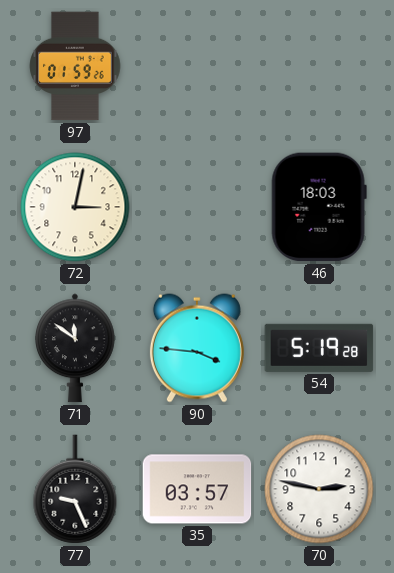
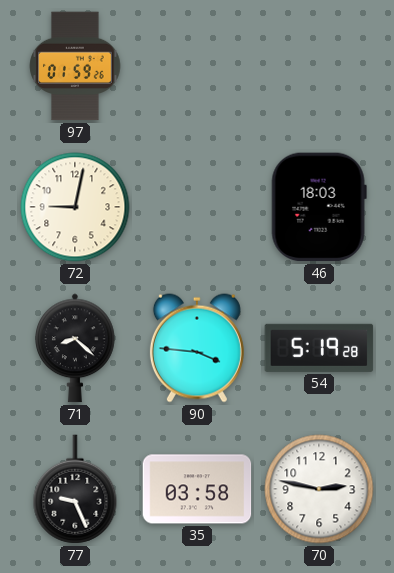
72: 3:02 -> 9:02 (75, 207)
71: 11:51 -> 8:22 (76, 348)
35: 03:57 -> 03:58 (197, 489)
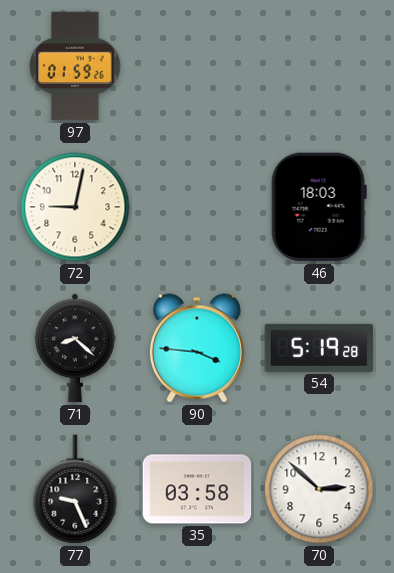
70: 2:47 -> 2:52 (319, 489)
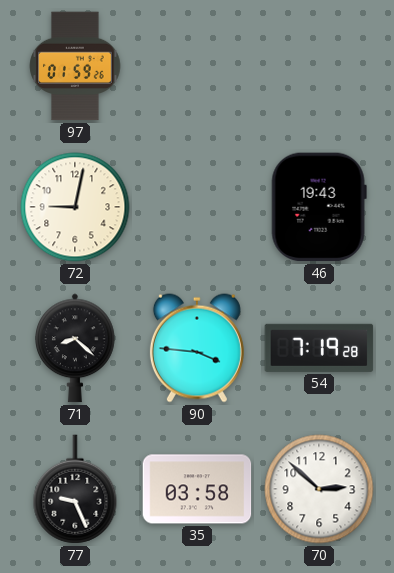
46: 18:03 -> 19:43 (319, 207)
54: 5:19 -> 7:19 (319, 348)
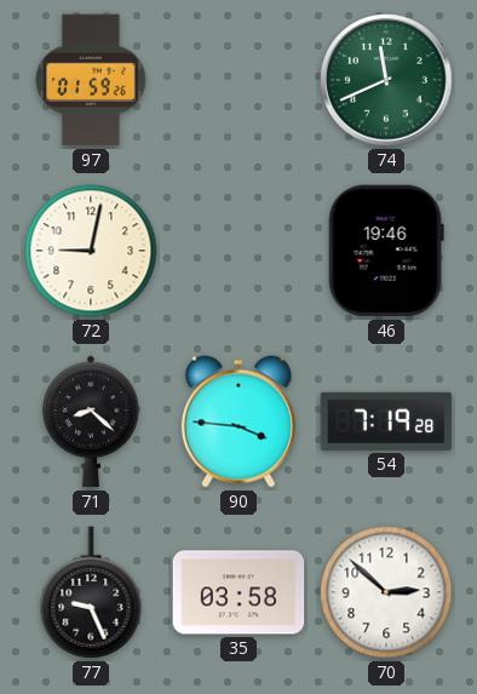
74: none -> 11:41 (386, 80)
46: 19:43 -> 19:46 (386, 251)
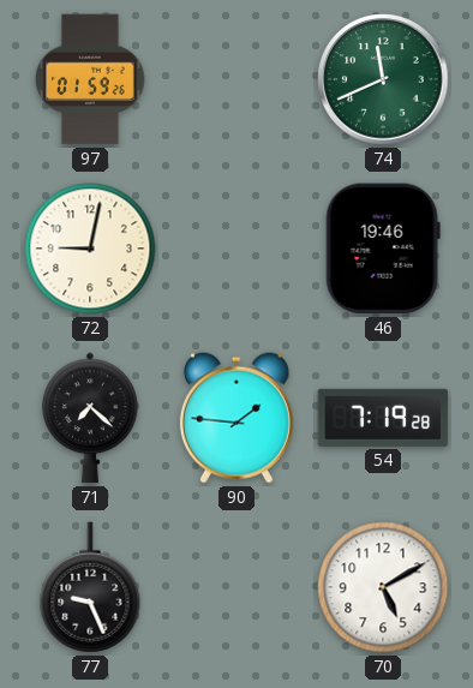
71: 8:22 -> 7:22 (91, 418)
90: 3:46 -> 1:46 (237, 418)
35: 03:58 -> none (238, 592)
70: 2:52 -> 5:10 (383, 587)
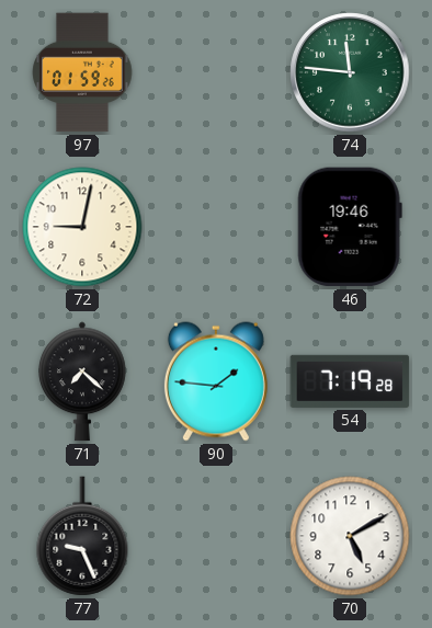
74: 11:41 -> 11:46 (350, 72)
